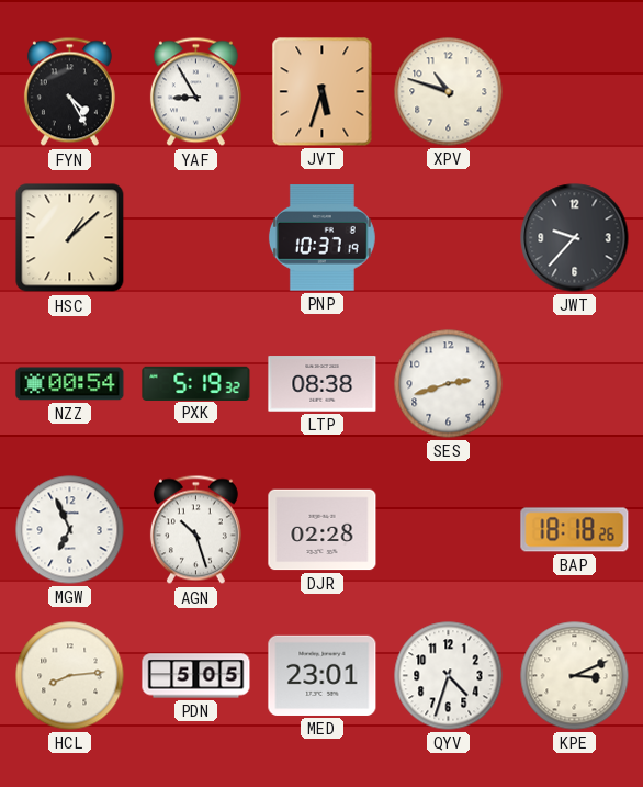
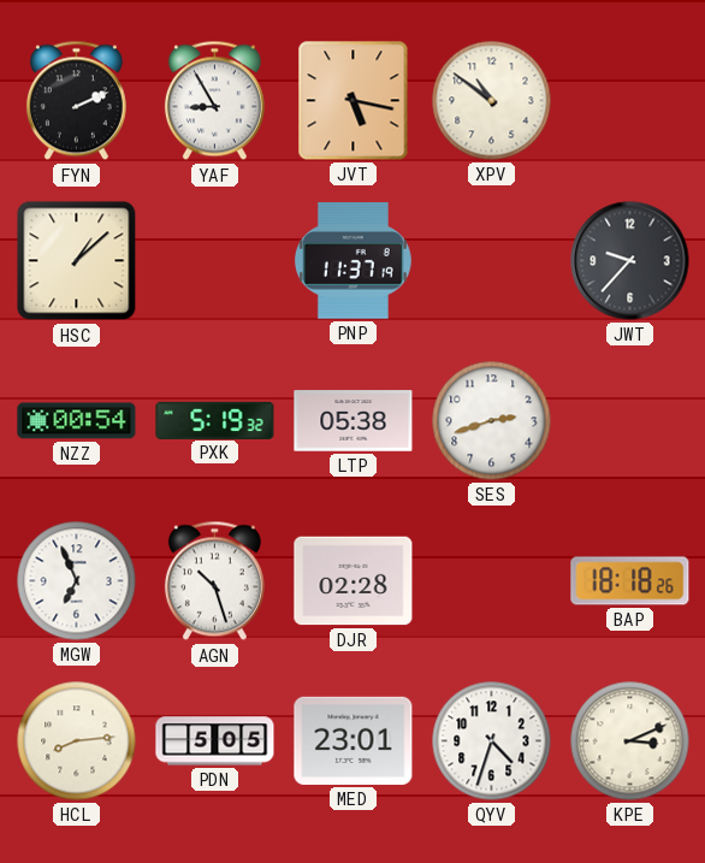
FYN: 4:25 -> 2:11 (76, 101)
JVT: 5:33 -> 5:17 (354, 101)
XPV: 10:48 -> 10:51 (492, 101)
PNP: 10:37 -> 11:37 (352, 261)
LTP: 08:38 -> 05:38 (354, 421)
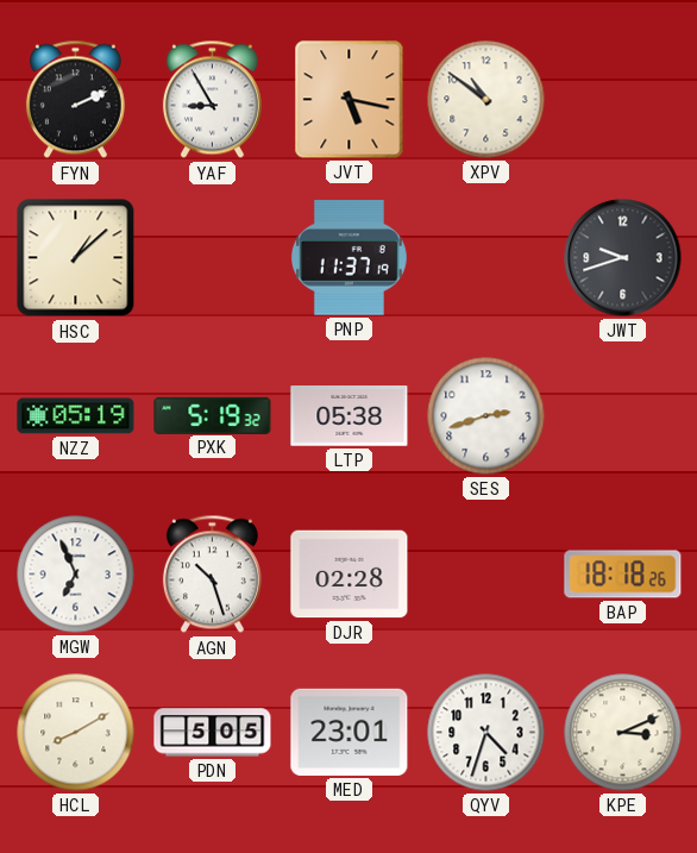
JWT: 9:37 -> 9:42 (623, 258)
NZZ: 00:54 -> 05:19 (76, 416)
HCL: 8:14 -> 8:10 (76, 733)
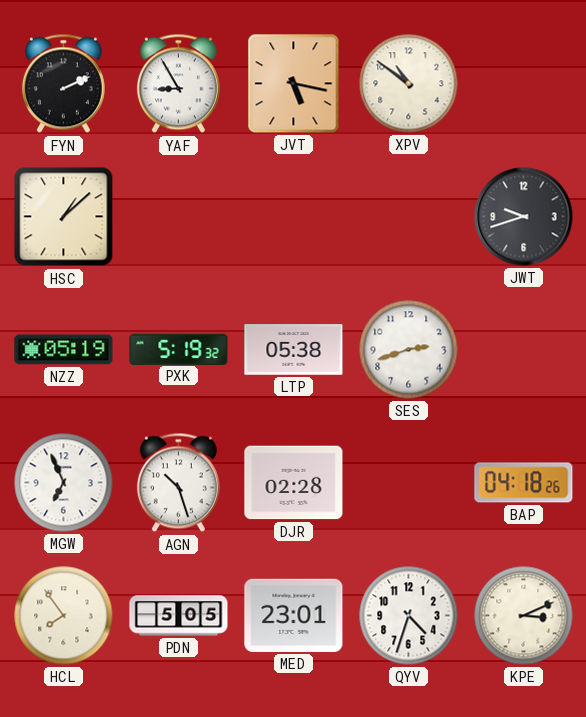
PNP: 11:37 -> none (348, 258)
BAP: 18:18 -> 04:18 (524, 483)
HCL: 8:10 -> 7:54 (64, 616)
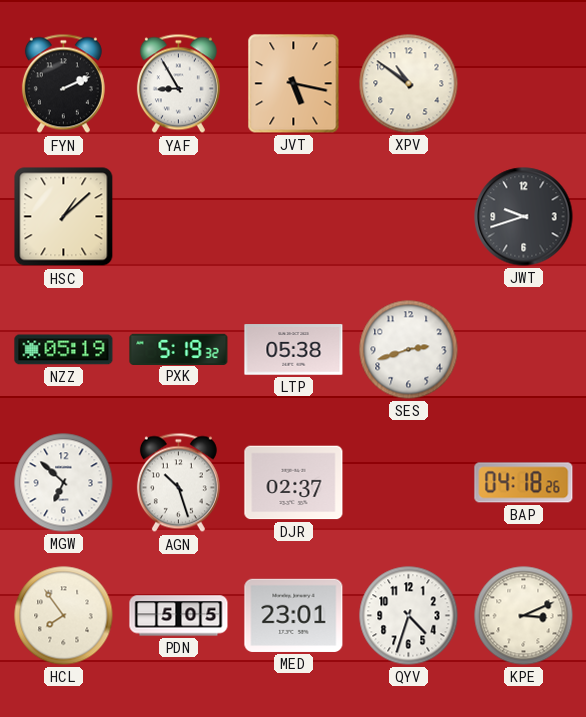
MGW: 6:56 -> 6:52 (64, 483)
DJR: 02:28 -> 02:37 (294, 483)
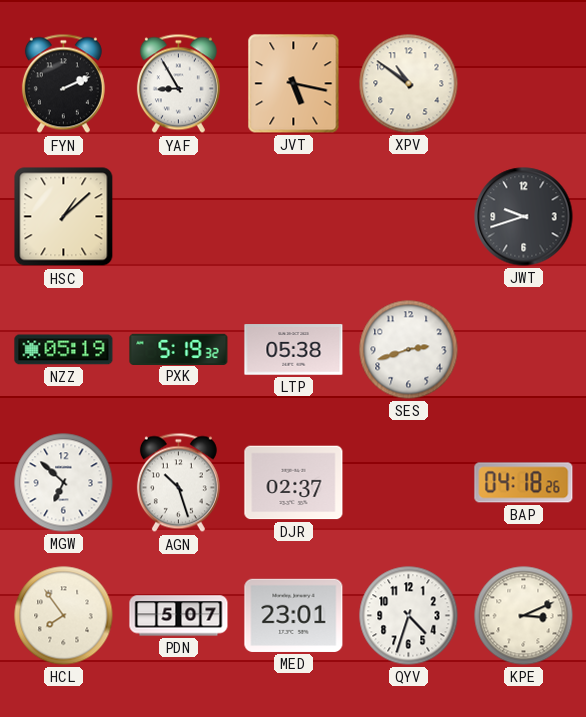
PDN: 5:05 -> 5:07 (179, 616)
